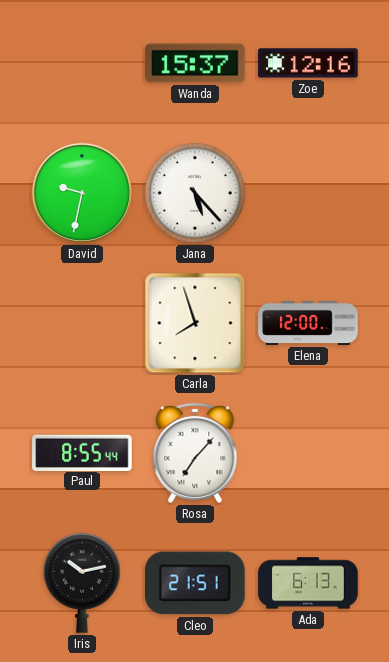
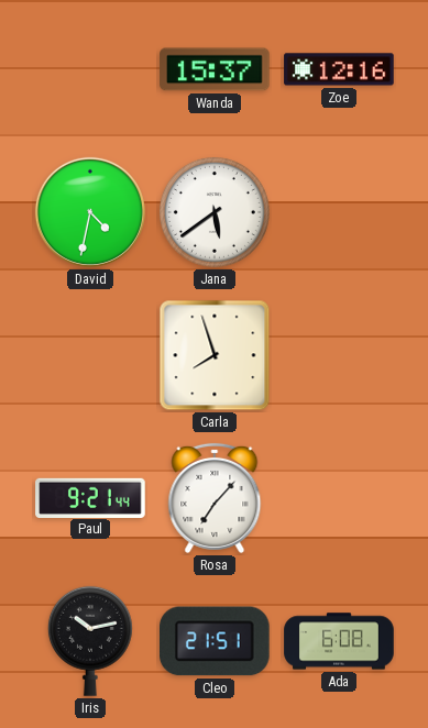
David: 9:32 -> 4:32 (90, 212)
Jana: 5:23 -> 5:39 (215, 212)
Elena: 12:00 -> none (308, 323)
Paul: 8:55 -> 9:21 (90, 497)
Ada: 6:13 -> 6:08 (339, 641)
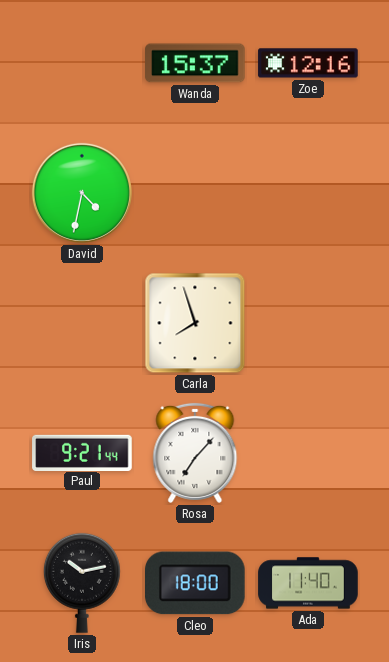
Jana: 5:39 -> none (215, 212)
Cleo: 21:51 -> 18:00 (196, 583)
Ada: 6:08 -> 11:40 (308, 583)
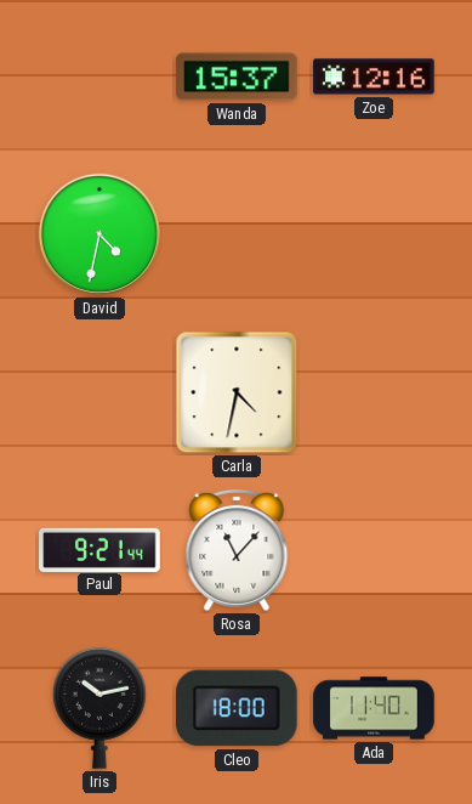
Carla: 7:57 -> 4:32 (237, 392)
Rosa: 7:07 -> 11:07 (237, 550)
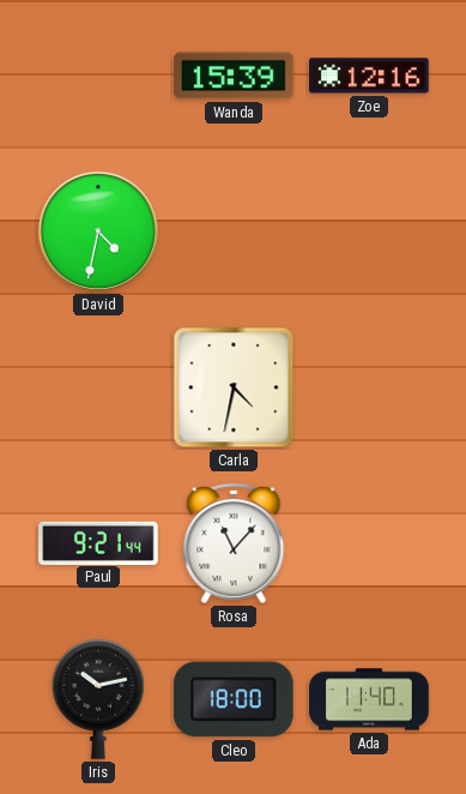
Wanda: 15:37 -> 15:39 (234, 76)
